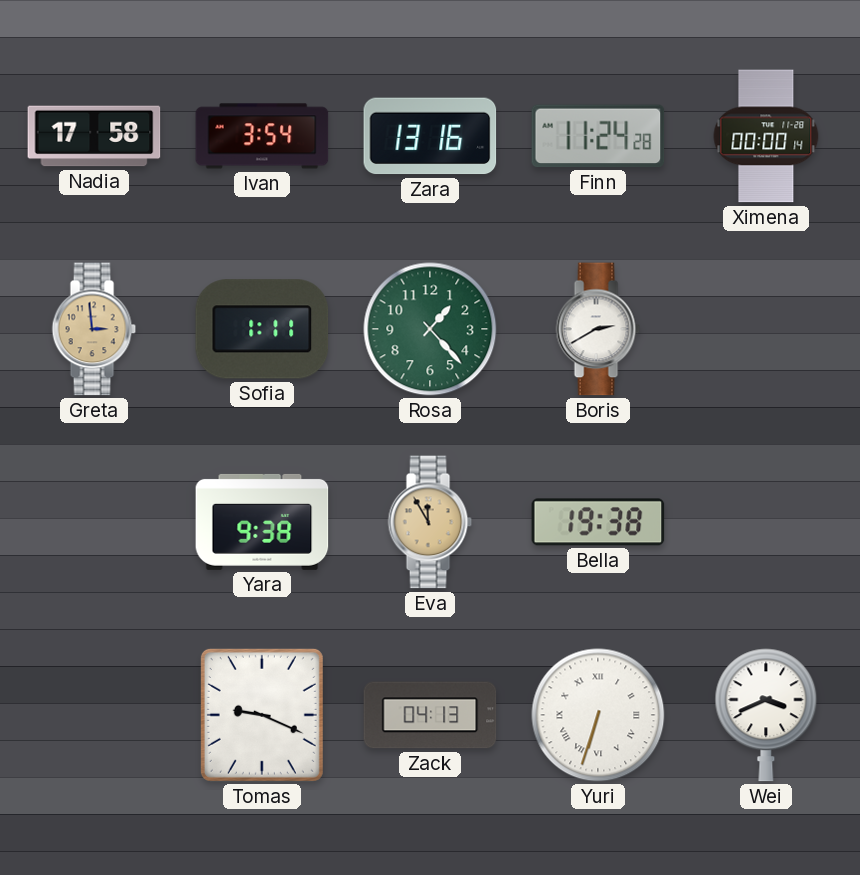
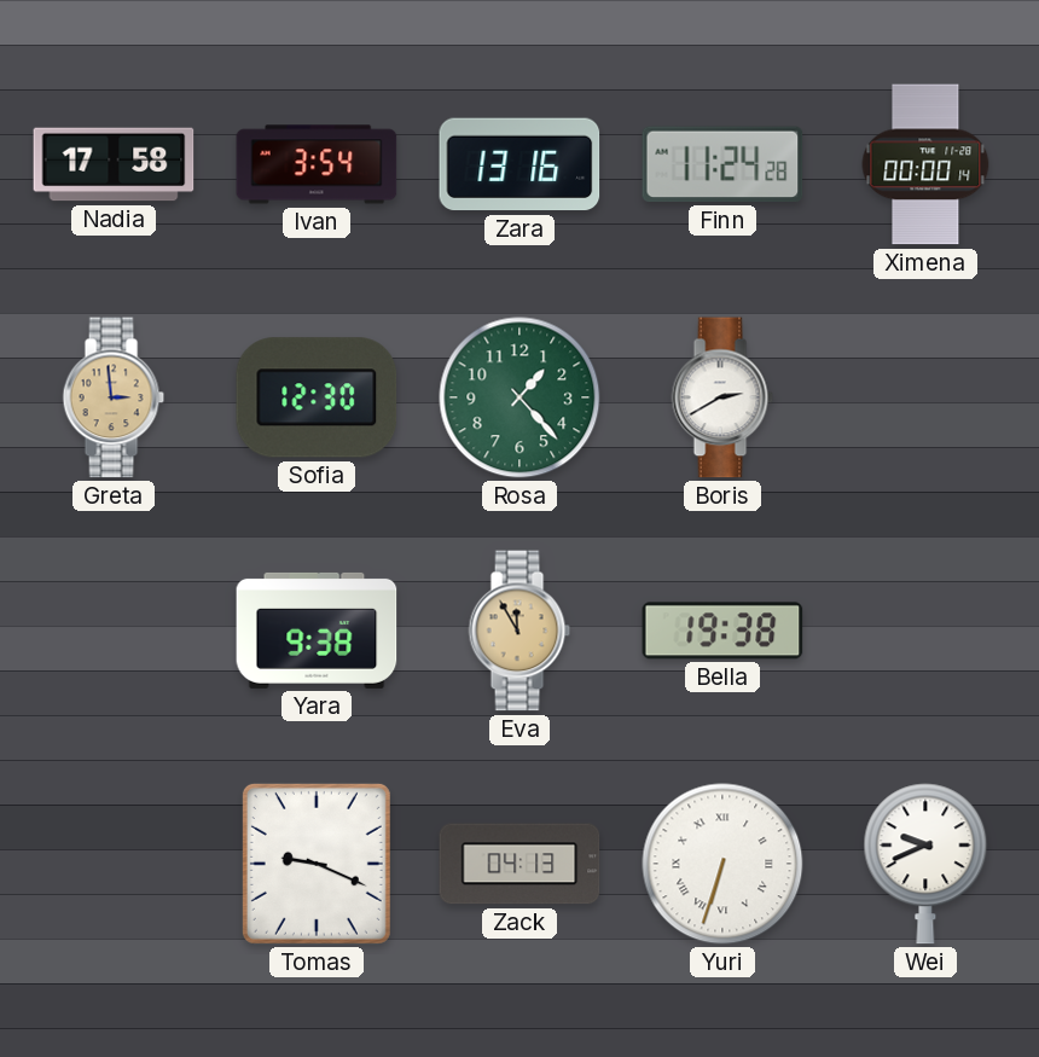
Sofia: 1:11 -> 12:30 (317, 397)
Wei: 3:41 -> 9:41 (925, 864)
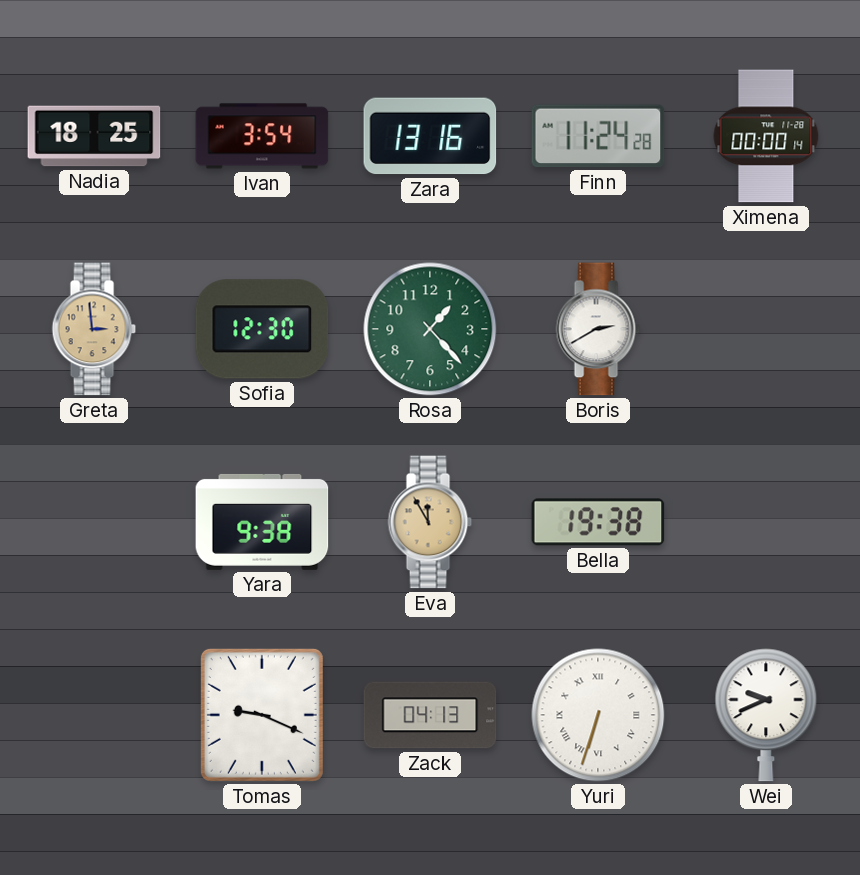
Nadia: 17:58 -> 18:25 (94, 136)
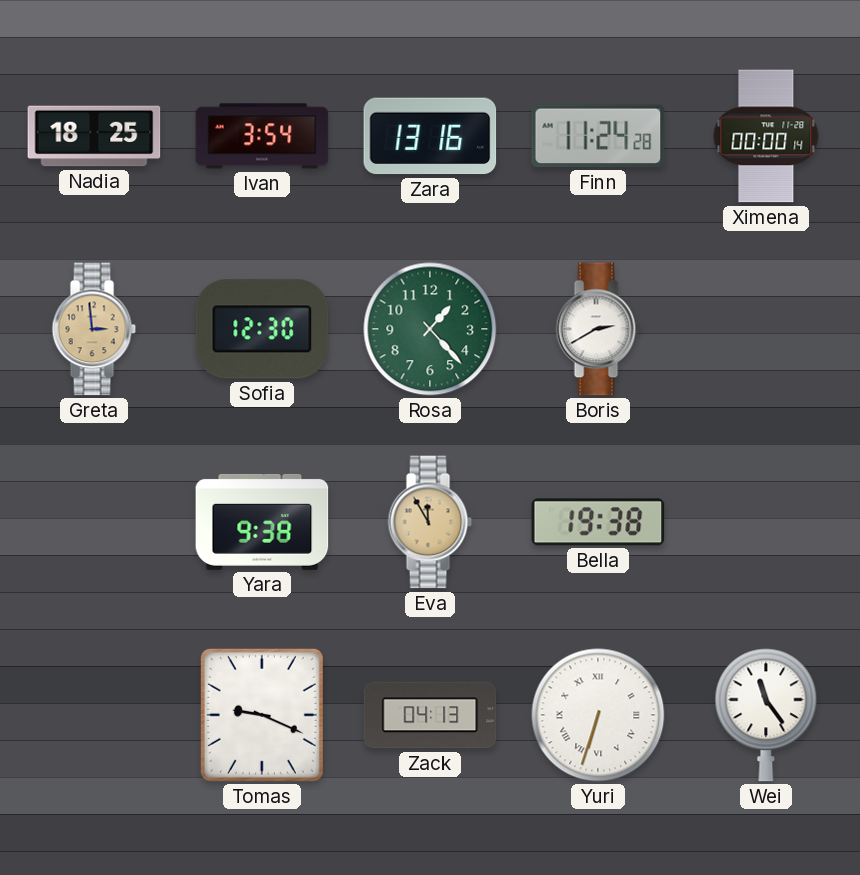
Wei: 9:41 -> 11:24 (766, 715)
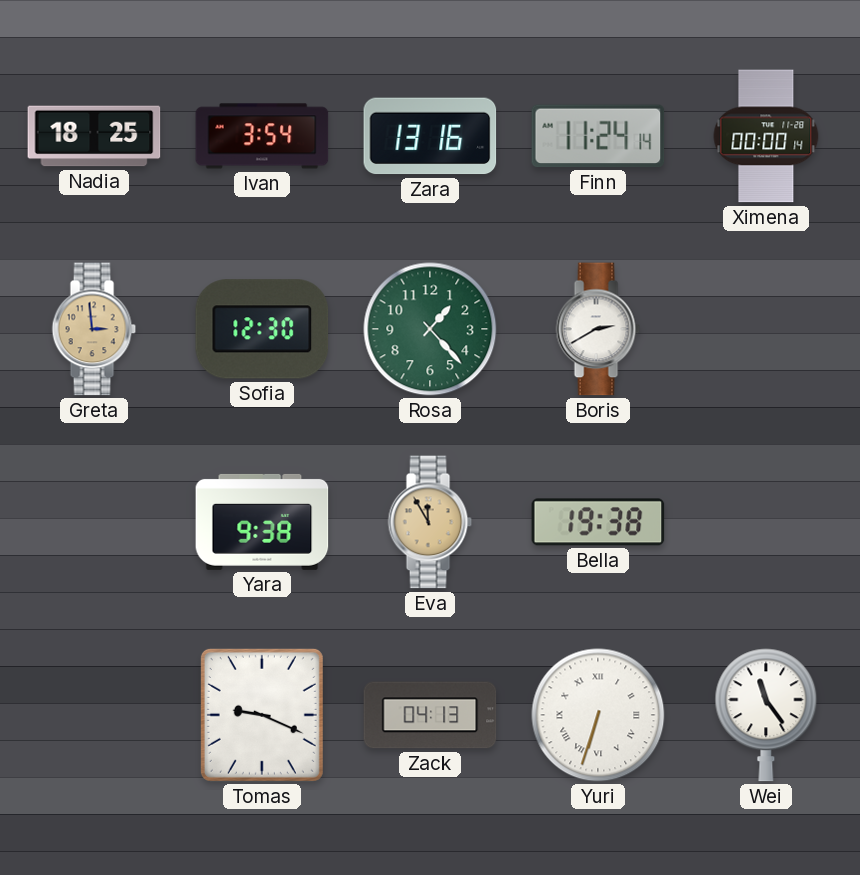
Finn: 11:24:28 -> 11:24:14 (598, 136)
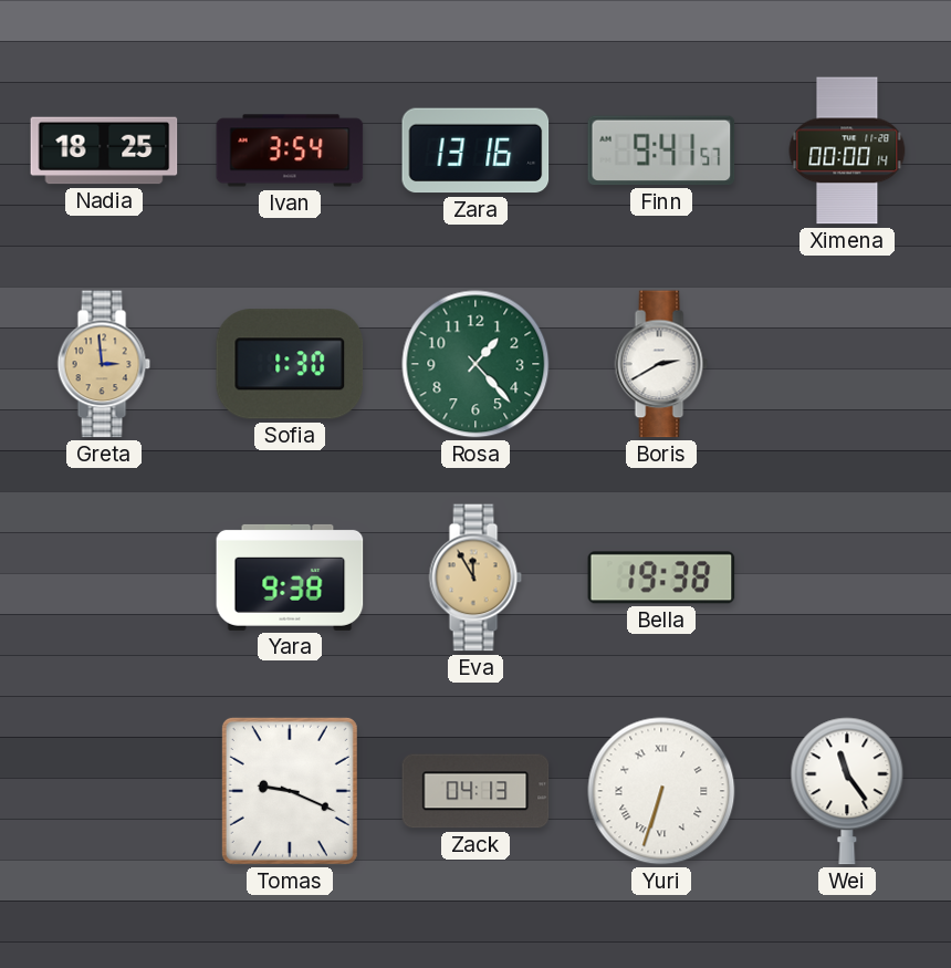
Finn: 11:24 -> 9:41 (661, 150)
Sofia: 12:30 -> 1:30 (290, 364)
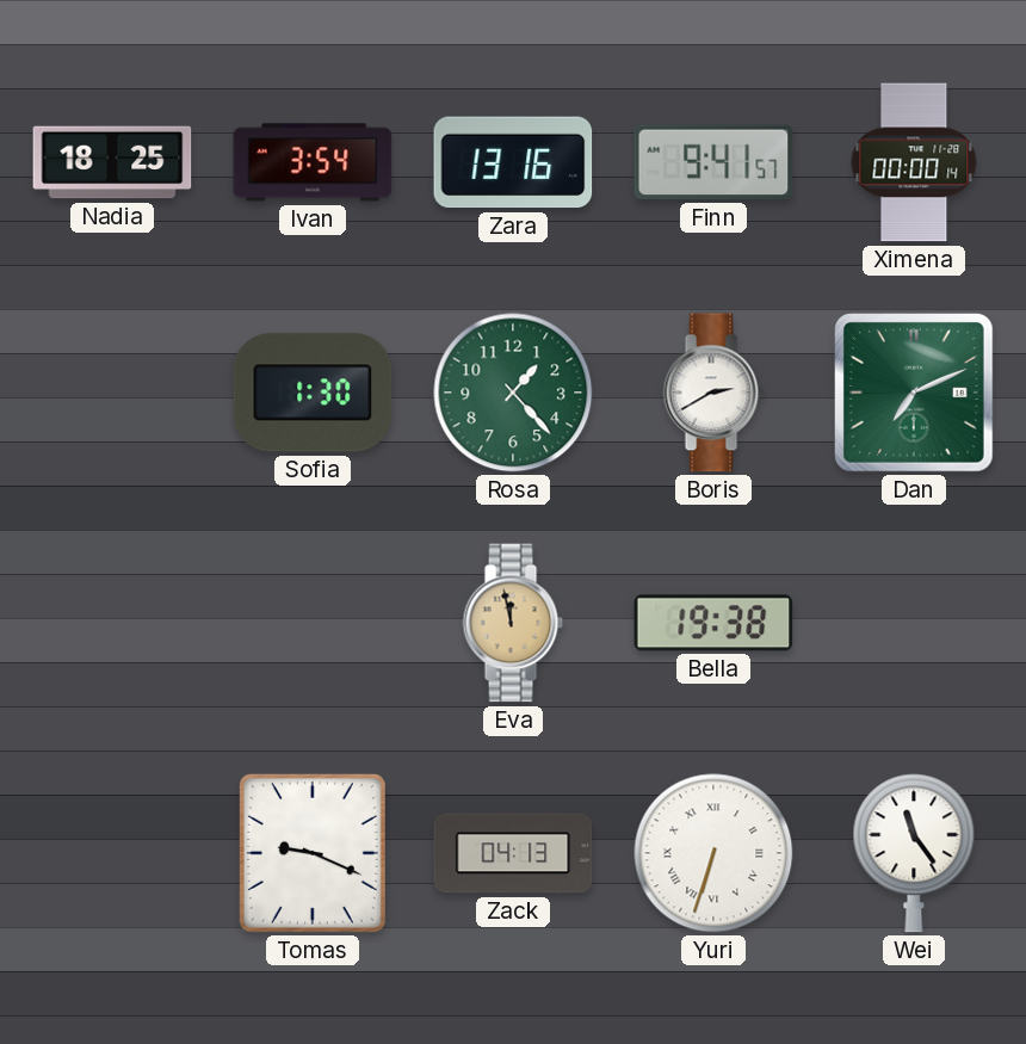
Greta: 2:59 -> none (104, 364)
Dan: none -> 7:11 (915, 394)
Yara: 9:38 -> none (290, 577)
Eva: 11:55 -> 11:58 (513, 623)
